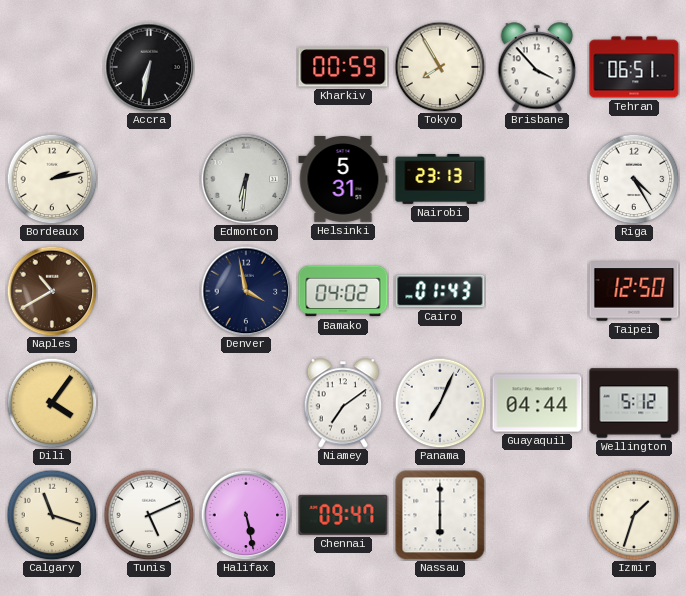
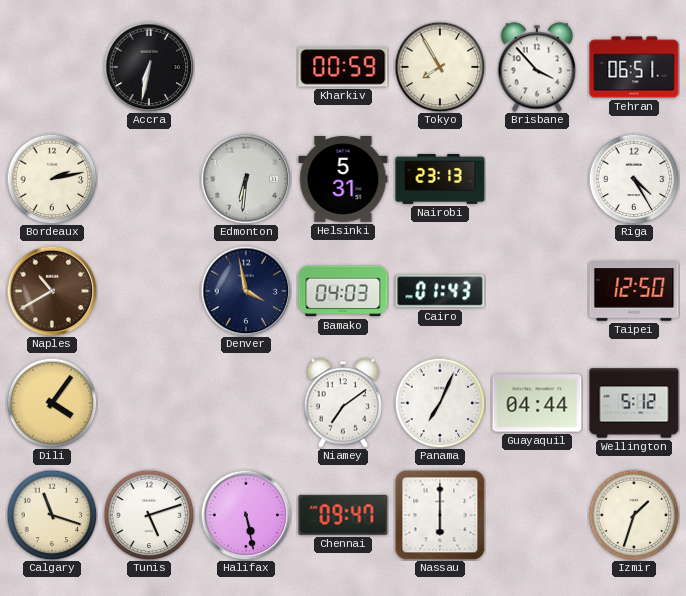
Bamako: 04:02 -> 04:03 (343, 291)
Tunis: 5:11 -> 5:12 (149, 515)
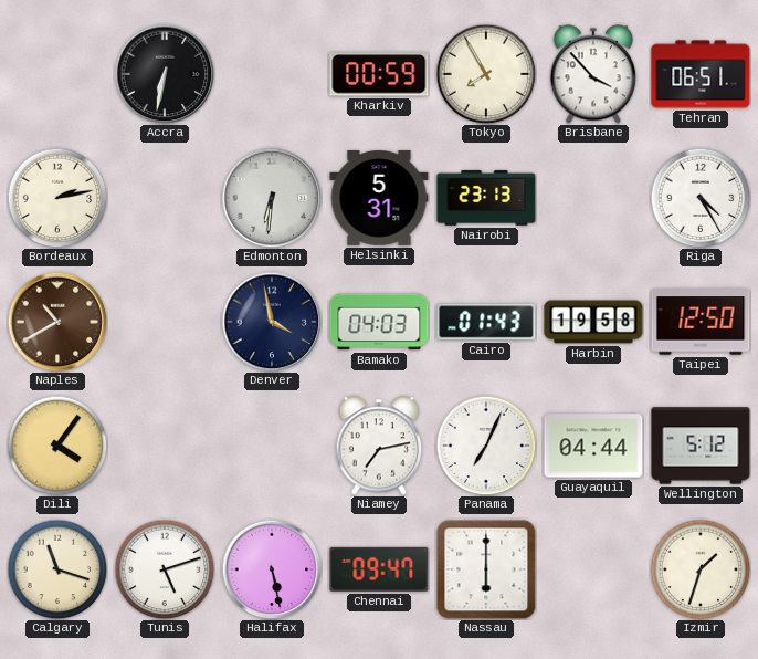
Harbin: none -> 19:58 (593, 322)
Niamey: 7:09 -> 7:13 (379, 446)
